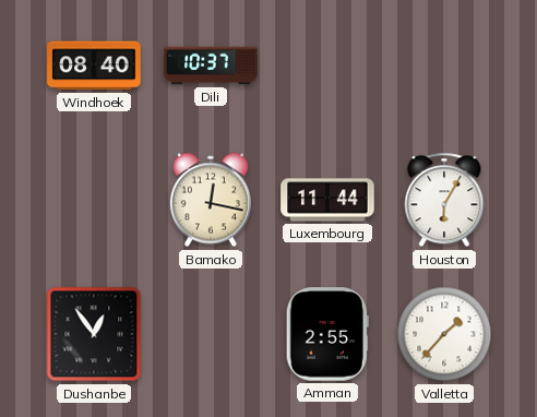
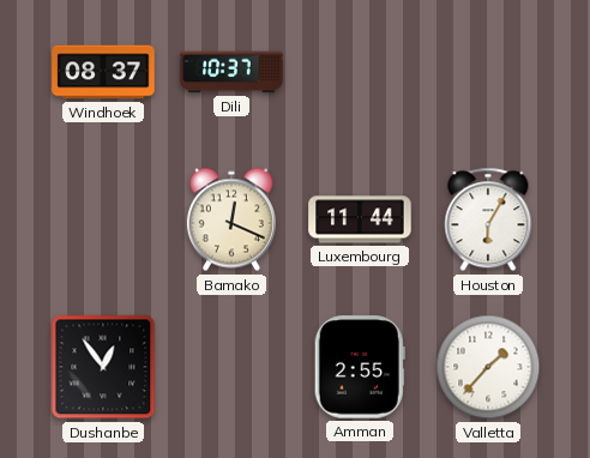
Windhoek: 08:40 -> 08:37 (103, 72)
Bamako: 12:17 -> 12:19 (231, 219)
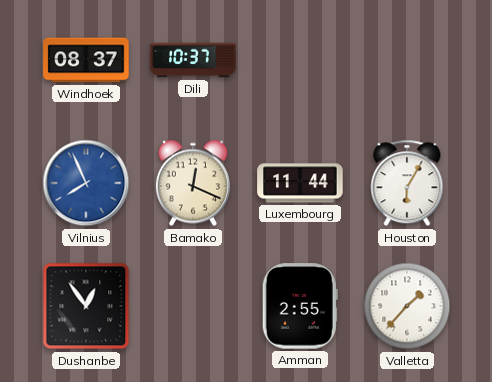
Vilnius: none -> 7:56 (86, 183)
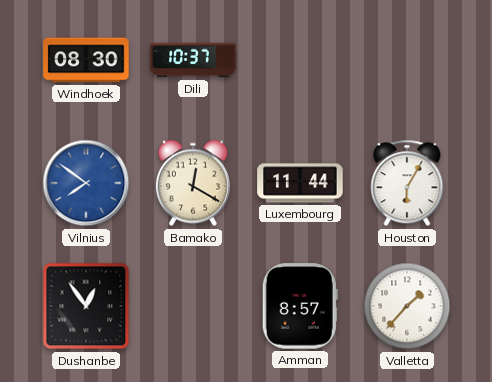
Windhoek: 08:37 -> 08:30 (86, 60)
Vilnius: 7:56 -> 7:51 (86, 183)
Bamako: 12:19 -> 12:20 (193, 183)
Amman: 2:55 -> 8:57 (300, 306)
